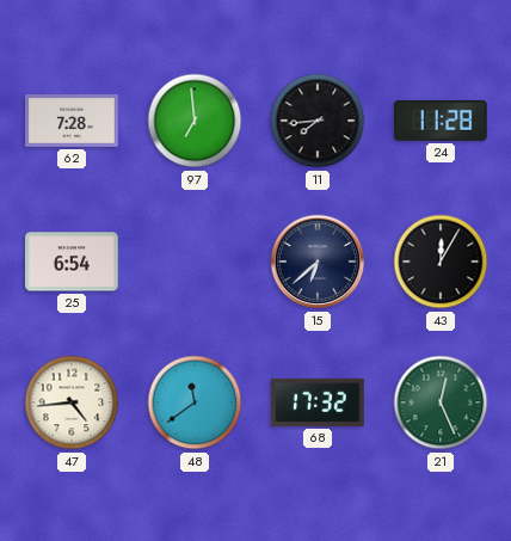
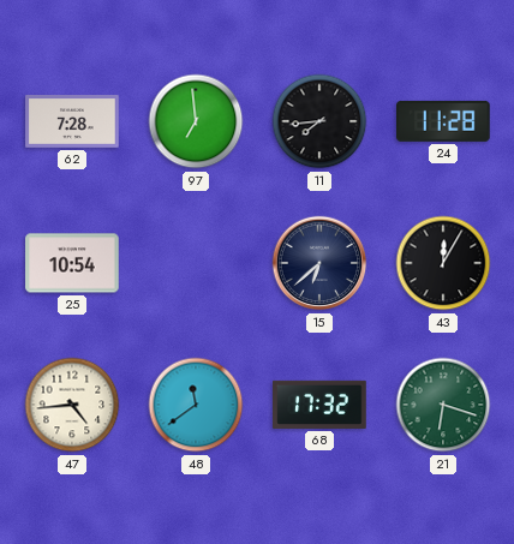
25: 6:54 -> 10:54 (72, 263)
21: 12:26 -> 6:18 (443, 405)
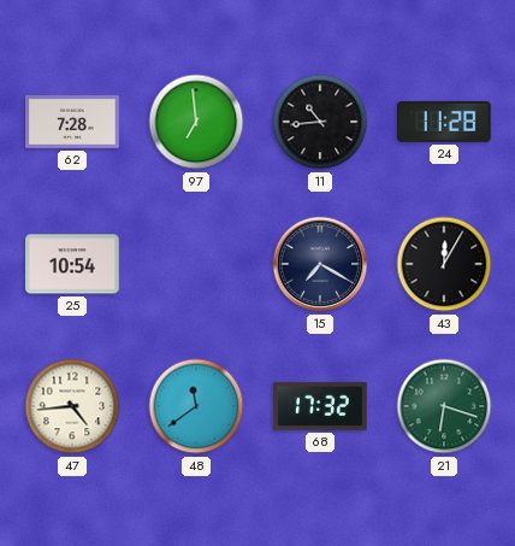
11: 7:44 -> 10:44 (320, 122)
15: 6:38 -> 7:20 (320, 264)
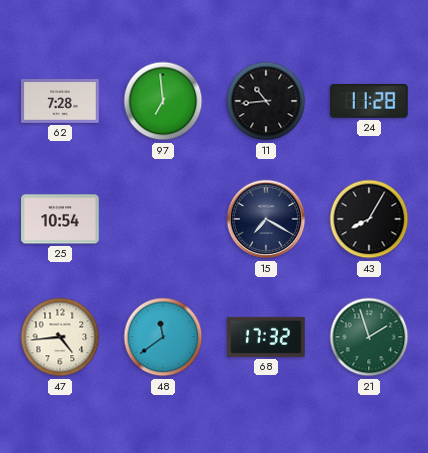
43: 12:05 -> 8:05 (369, 219)
21: 6:18 -> 1:57 (369, 337)
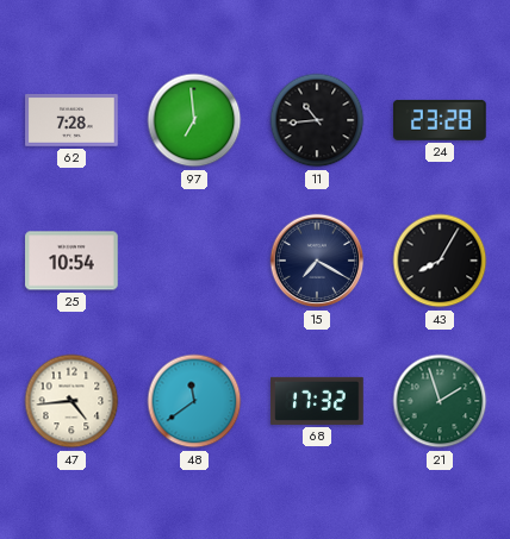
24: 11:28 -> 23:28 (441, 120)
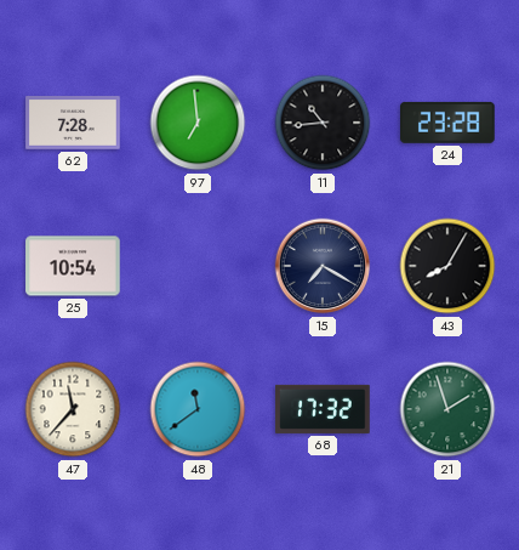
47: 4:44 -> 11:37 (73, 409)
